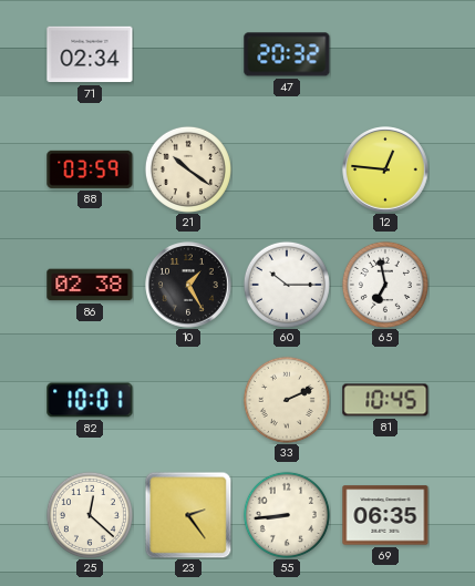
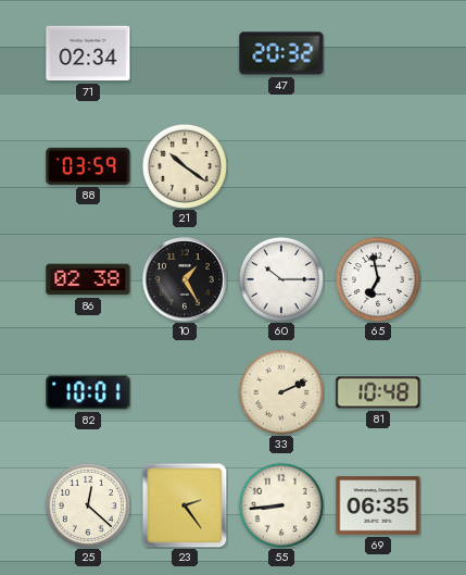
12: 12:46 -> none (385, 169)
81: 10:45 -> 10:48 (378, 392)
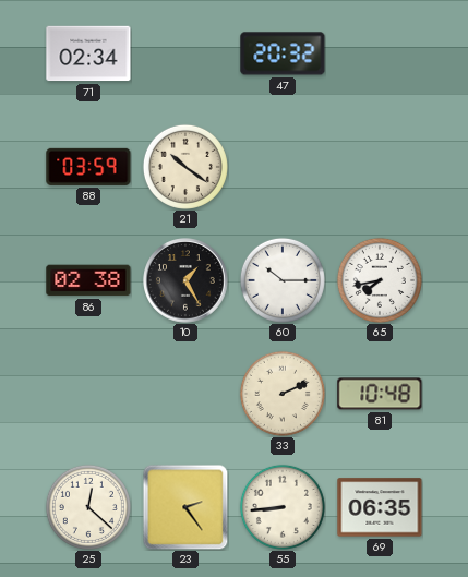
65: 6:58 -> 7:43 (380, 280)
82: 10:01 -> none (88, 392)
